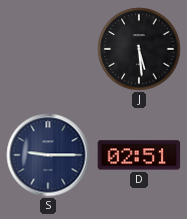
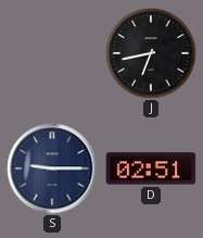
J: 5:29 -> 6:43 (151, 53)
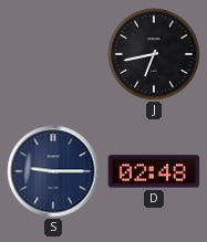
D: 02:51 -> 02:48 (154, 171)
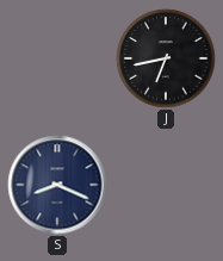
S: 9:15 -> 8:19 (57, 185)
D: 02:48 -> none (154, 171)
